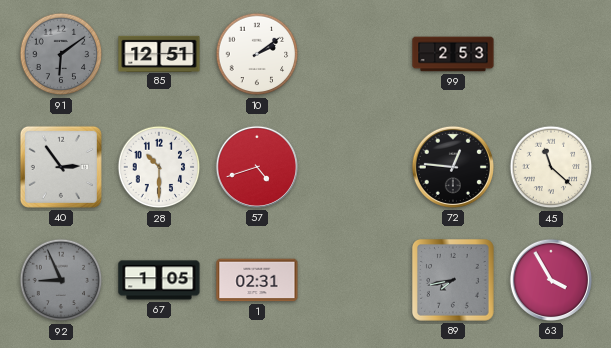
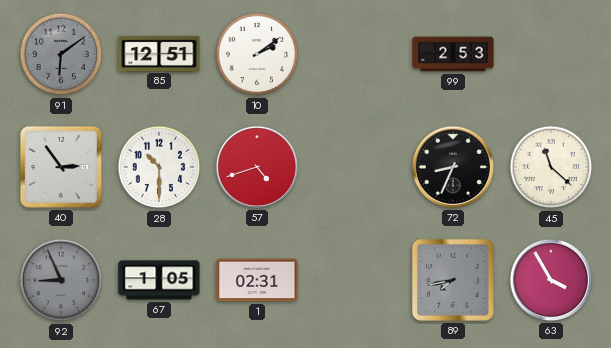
72: 12:46 -> 8:34 (453, 167)
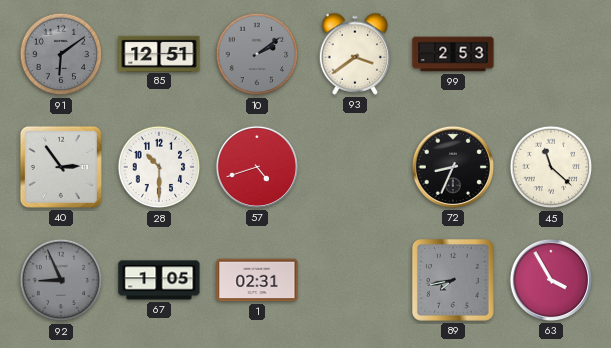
10 dial: white -> grey (257, 54)
93: none -> 3:39 (355, 54)
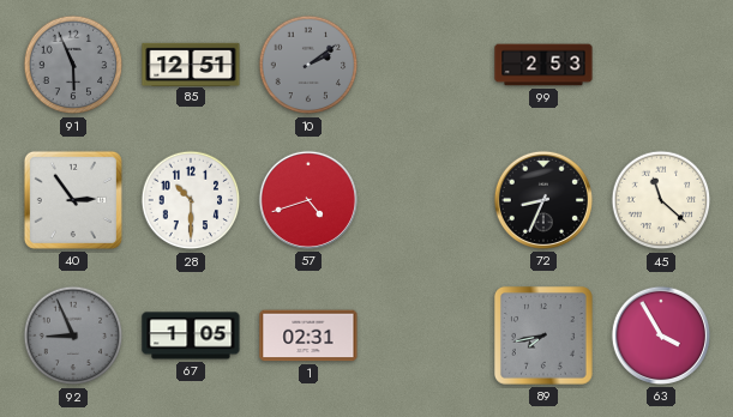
91: 6:09 -> 5:56 (73, 65)
93: 3:39 -> none (355, 54)
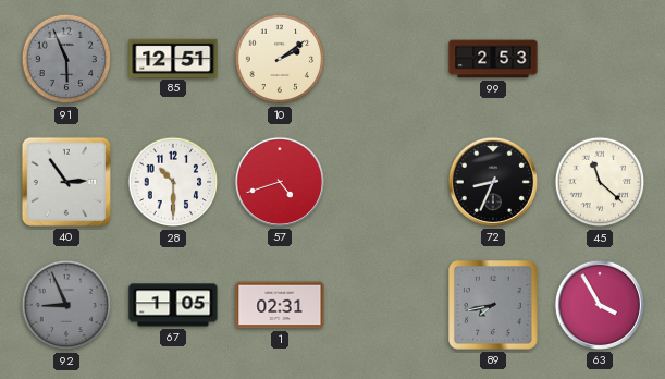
10 dial: grey -> cream (280, 59)
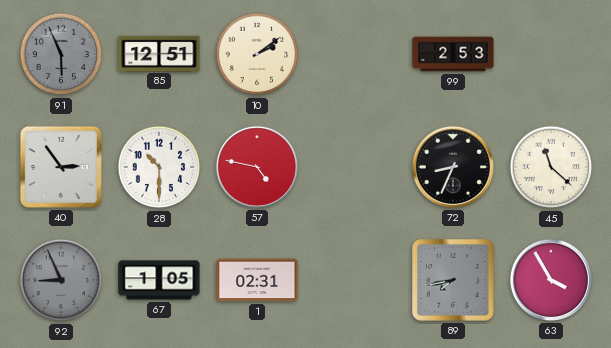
57: 4:42 -> 4:47 (257, 167)
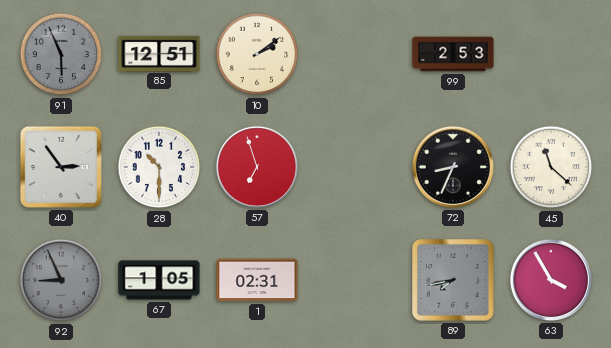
57: 4:47 -> 6:57 (257, 167)
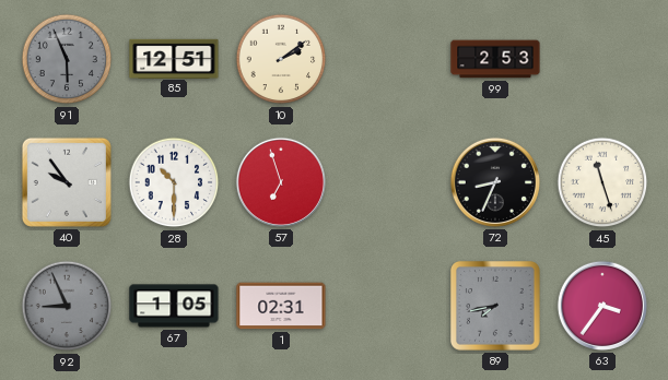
40: 2:54 -> 9:54 (67, 182)
45: 11:22 -> 11:27 (602, 182)
63: 3:55 -> 3:36 (602, 306)
